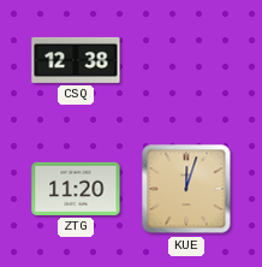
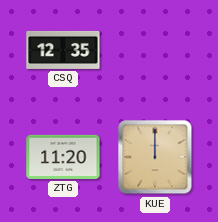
CSQ: 12:38 -> 12:35 (63, 50)
KUE: 12:03 -> 12:00 (155, 157)
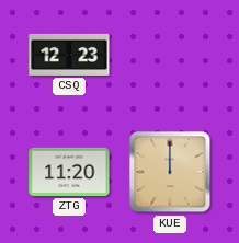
CSQ: 12:35 -> 12:23 (69, 55)
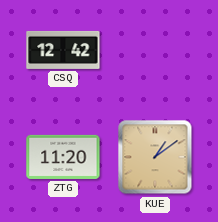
CSQ: 12:23 -> 12:42 (63, 50)
KUE: 12:00 -> 1:09 (155, 157)
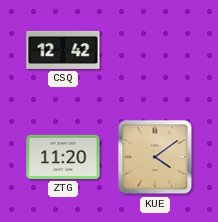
KUE: 1:09 -> 4:09 (155, 157)
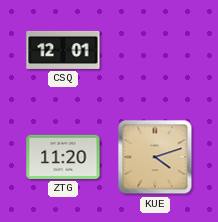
CSQ: 12:42 -> 12:01 (63, 50)
KUE: 4:09 -> 4:12 (155, 157)
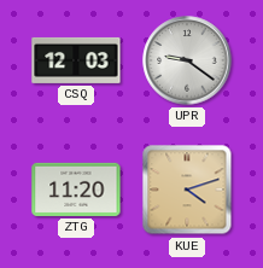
CSQ: 12:01 -> 12:03 (76, 60)
UPR: none -> 9:21 (187, 60)
